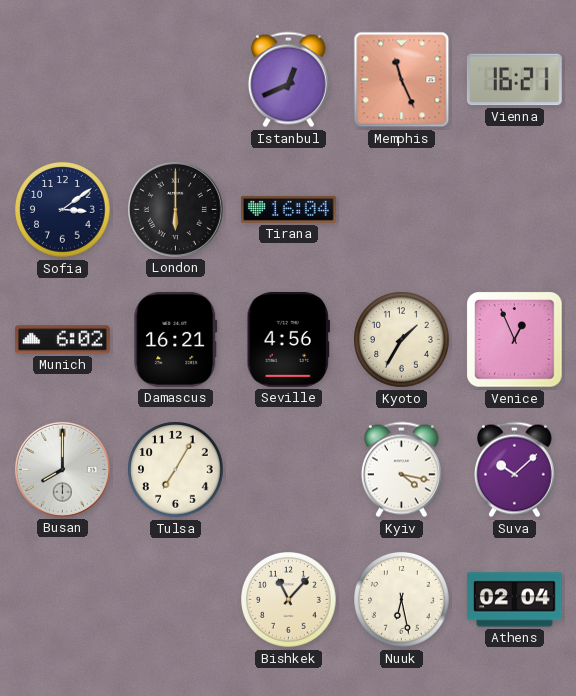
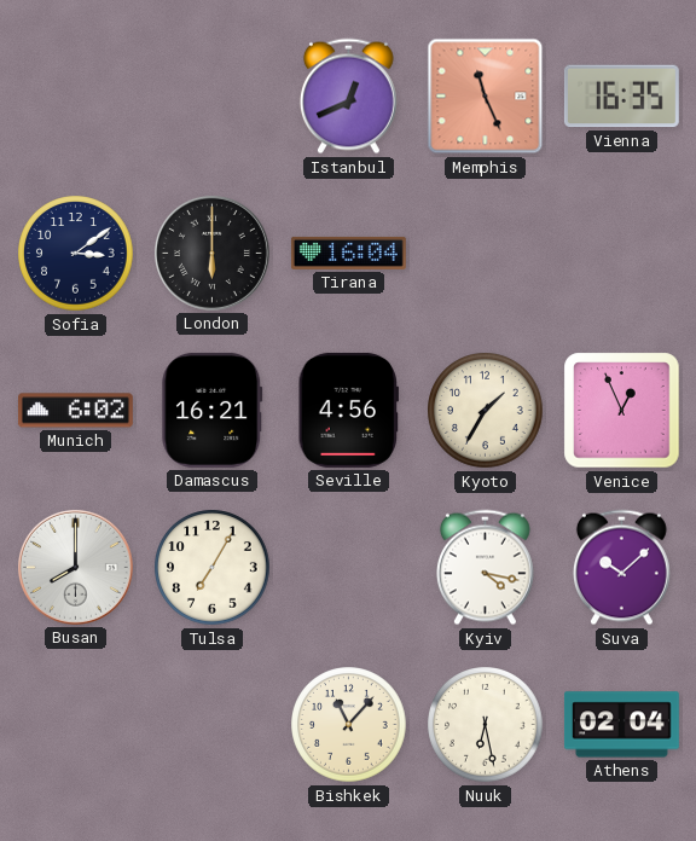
Vienna: 16:21 -> 16:35 (621, 97)
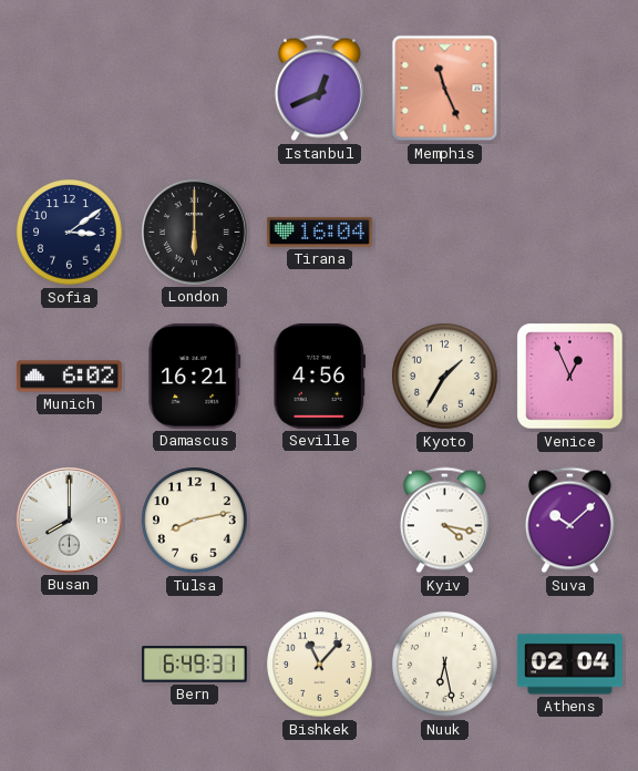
Vienna: 16:35 -> none (621, 97)
Tulsa: 7:05 -> 8:13 (195, 521)
Bern: none -> 6:49 (194, 665)
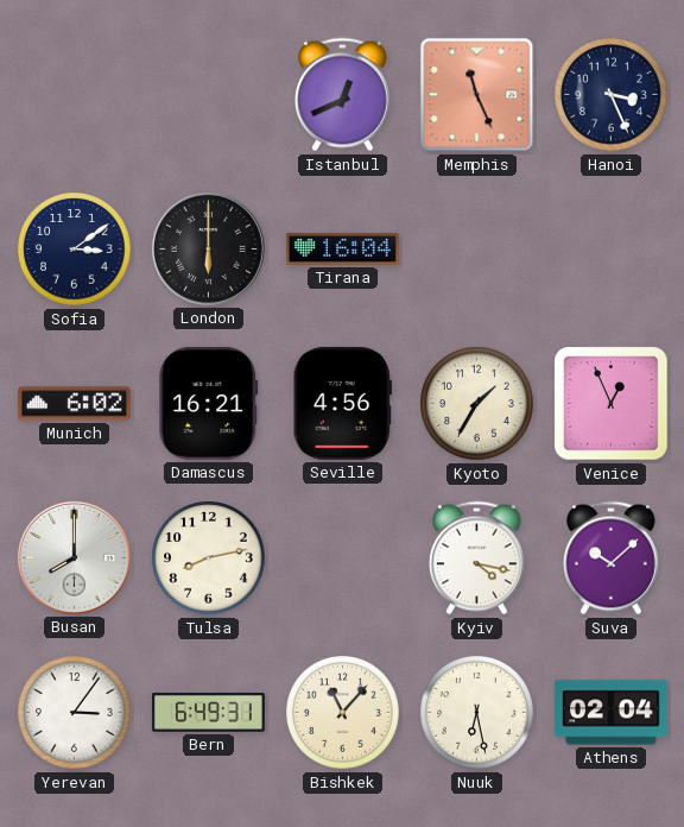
Hanoi: none -> 3:26 (612, 95)
Yerevan: none -> 3:06 (75, 713)
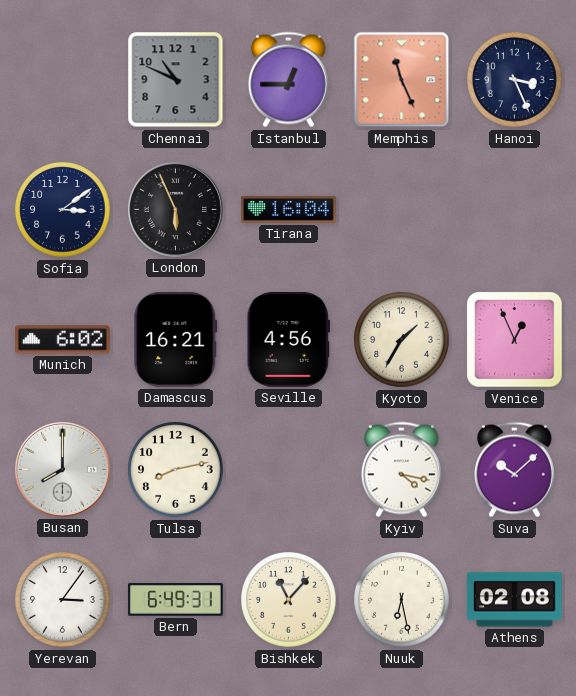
Chennai: none -> 10:49 (176, 80)
Istanbul: 12:41 -> 12:45 (288, 80)
London: 6:00 -> 5:56 (175, 209)
Athens: 02:04 -> 02:08 (514, 600)
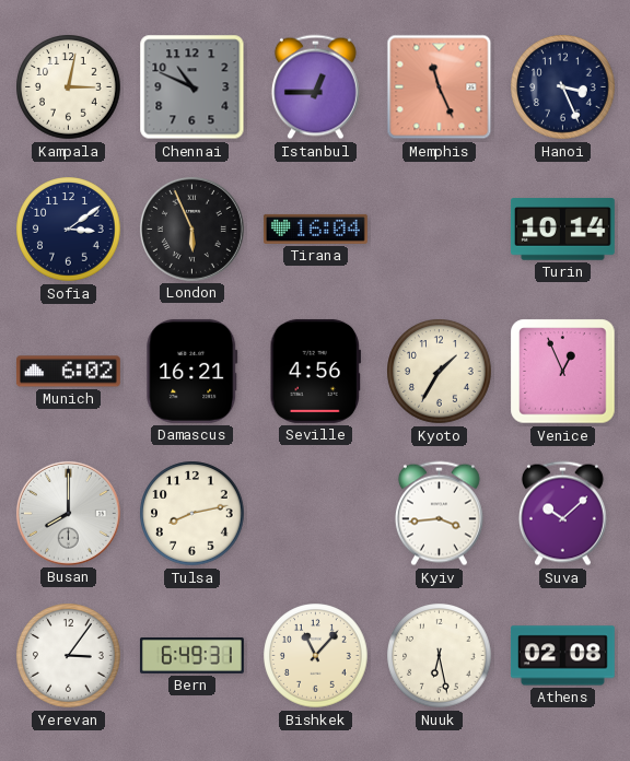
Kampala: none -> 3:02 (69, 87)
Turin: none -> 10:14 (562, 230)
Kyiv: 4:17 -> 3:44 (439, 514)
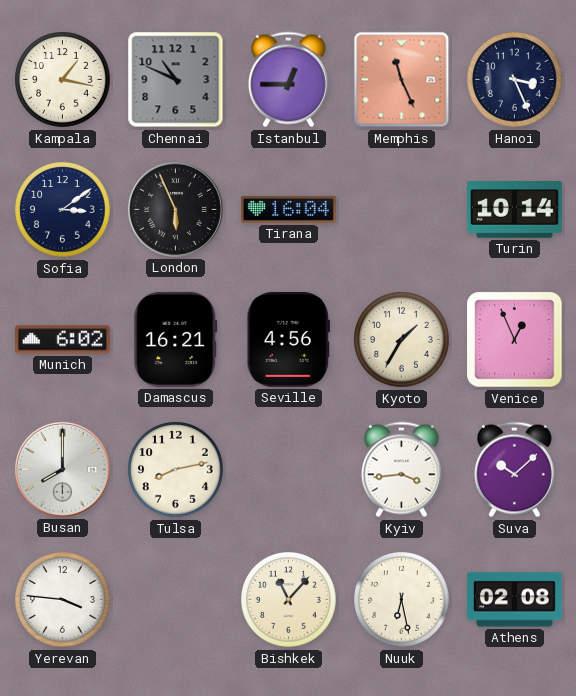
Kampala: 3:02 -> 1:17 (63, 80)
Yerevan: 3:06 -> 3:46 (63, 600)
Bern: 6:49 -> none (191, 656)
